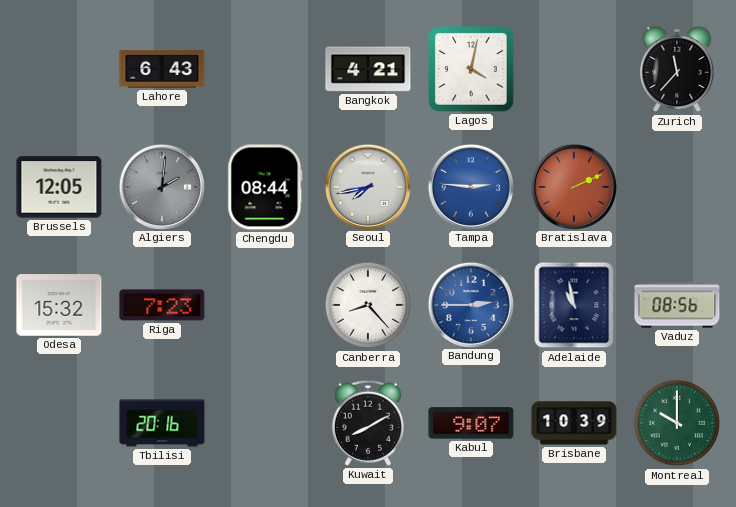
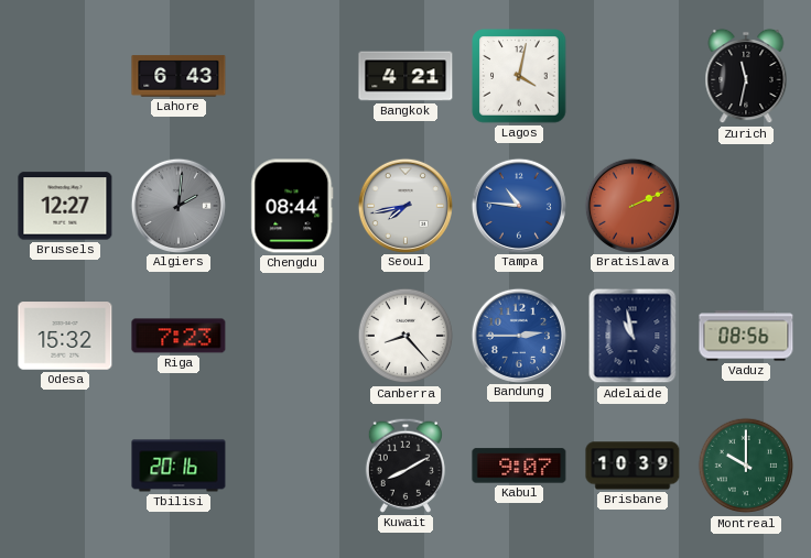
Zurich: 11:37 -> 11:32 (746, 76)
Brussels: 12:05 -> 12:27 (65, 206)
Tampa: 2:46 -> 10:46 (518, 205)
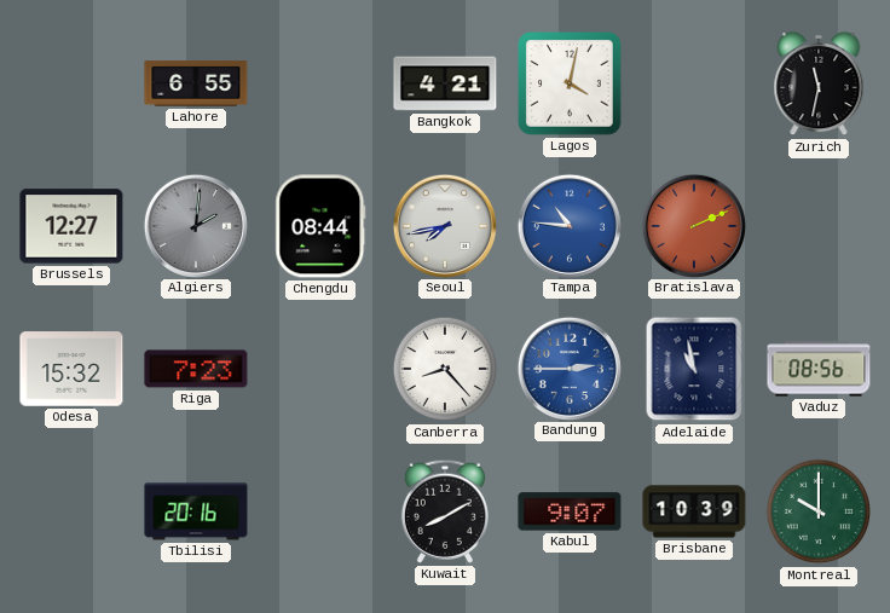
Lahore: 6:43 -> 6:55 (196, 83)
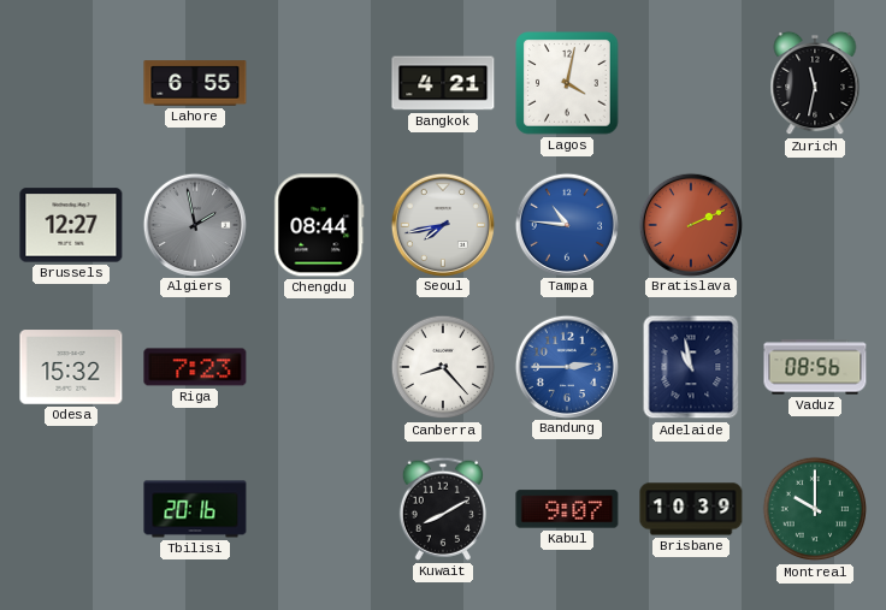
Algiers: 2:01 -> 1:58 (194, 224)
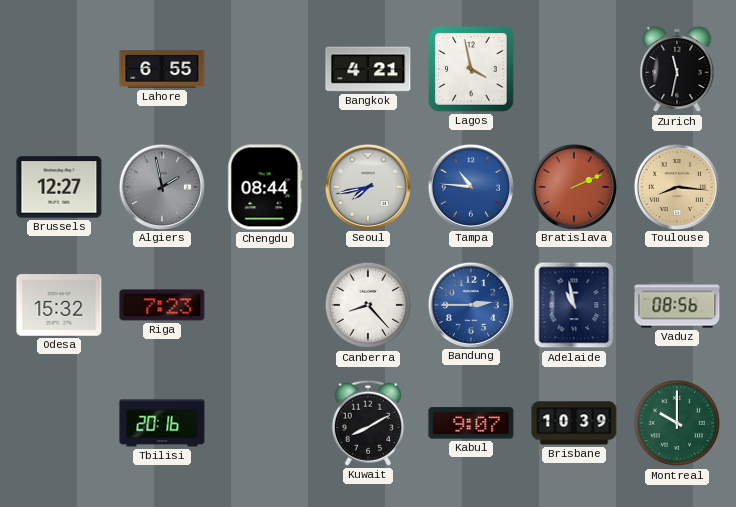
Lagos: 4:02 -> 3:58 (471, 69)
Toulouse: none -> 8:16 (676, 186)
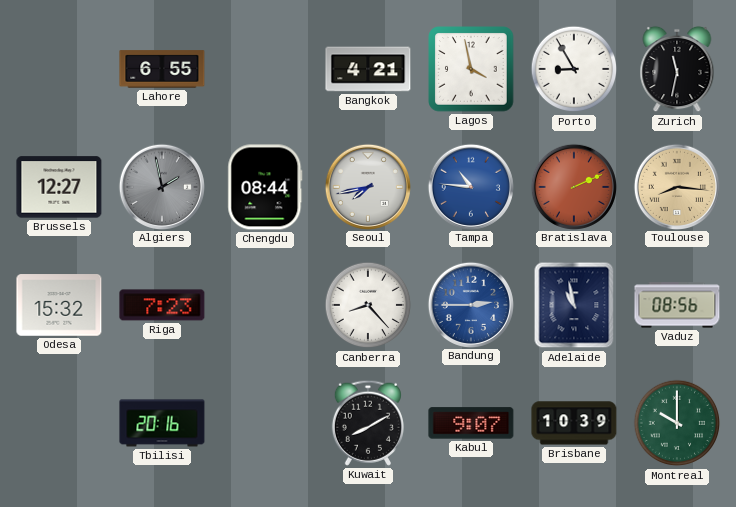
Porto: none -> 8:55 (574, 69)
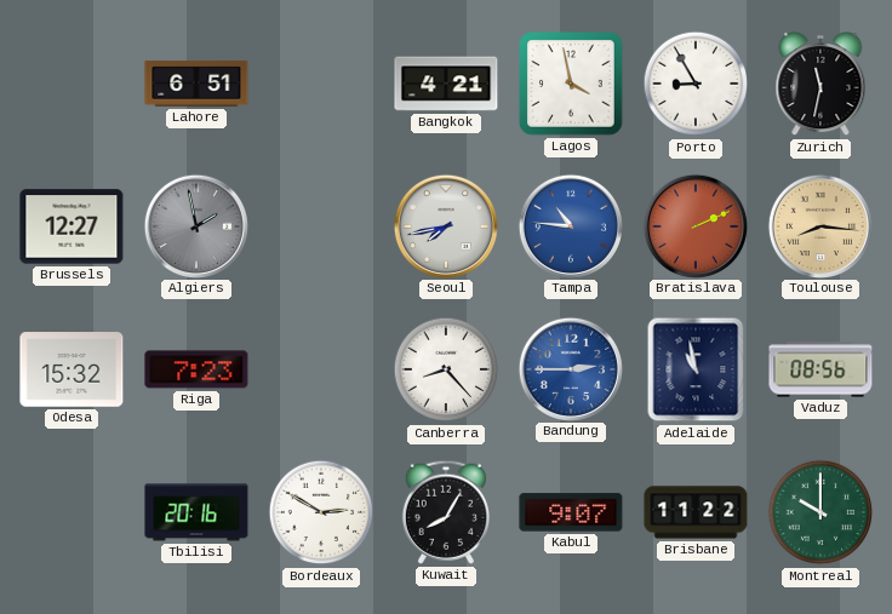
Lahore: 6:55 -> 6:51 (196, 84)
Chengdu: 08:44 -> none (265, 187)
Bordeaux: none -> 2:50 (321, 512)
Kuwait: 8:10 -> 8:05 (446, 512)
Brisbane: 10:39 -> 11:22 (696, 512)
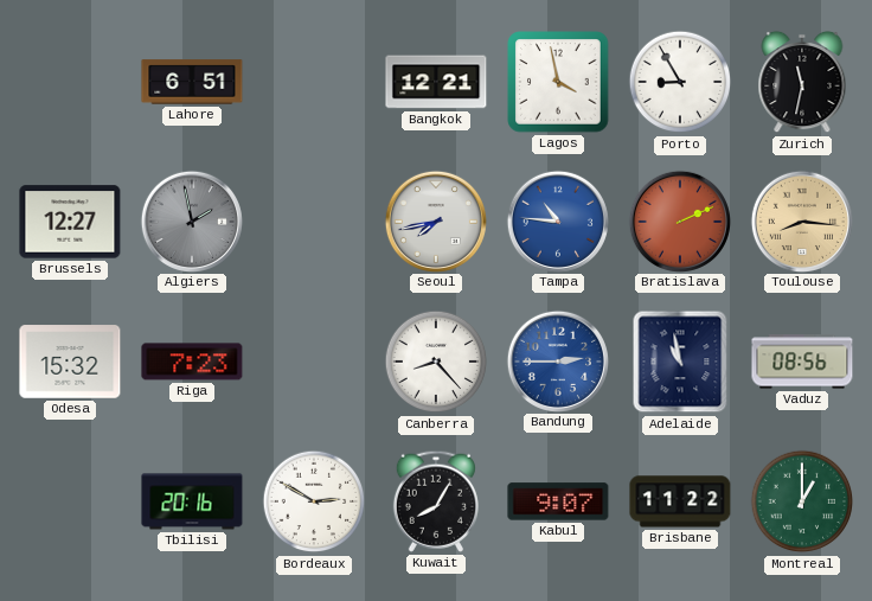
Bangkok: 4:21 -> 12:21 (436, 82)
Montreal: 10:00 -> 1:00 (802, 501)
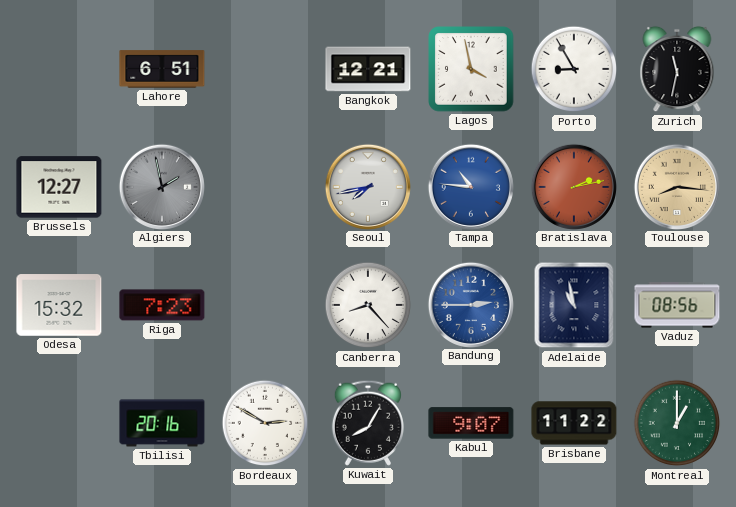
Bratislava: 2:11 -> 2:13 (573, 186)
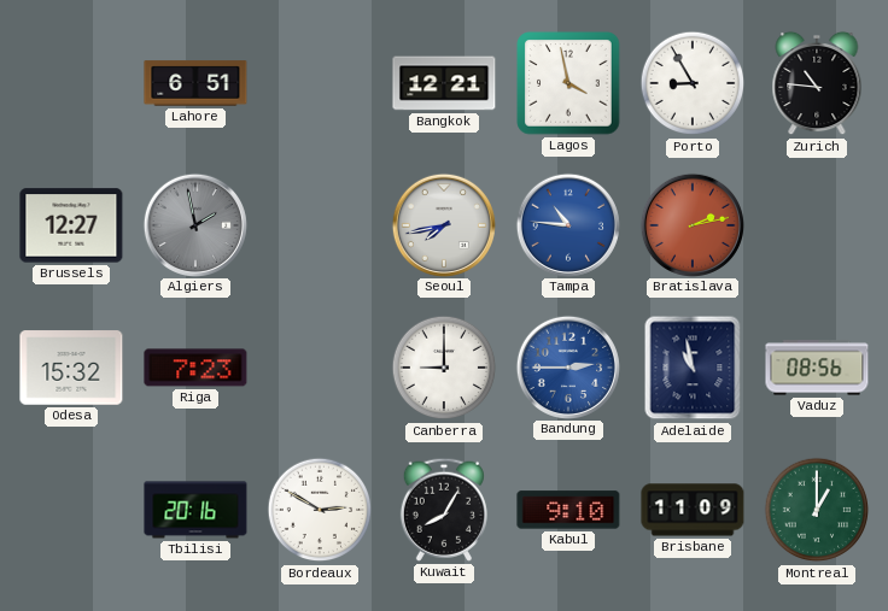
Zurich: 11:32 -> 10:46 (817, 83)
Toulouse: 8:16 -> none (676, 186)
Canberra: 8:23 -> 9:00 (444, 368)
Kabul: 9:07 -> 9:10 (568, 510)
Brisbane: 11:22 -> 11:09 (693, 510)
